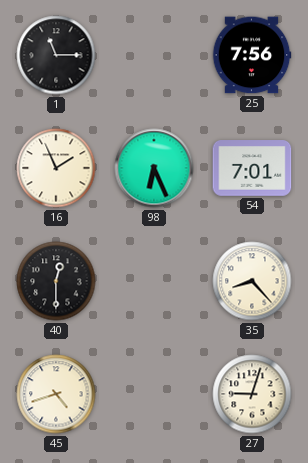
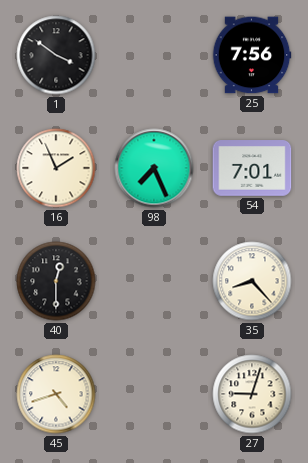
1: 11:15 -> 3:51 (56, 55)
98: 6:26 -> 7:26 (154, 168)
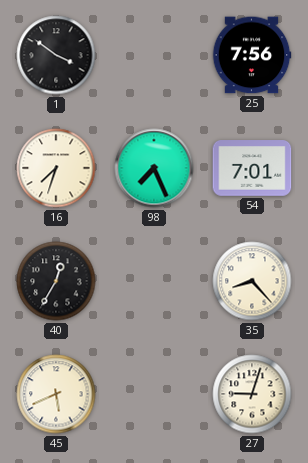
16: 1:56 -> 7:33 (56, 168)
40: 12:30 -> 12:35 (56, 281)
45: 4:42 -> 5:41 (56, 394)
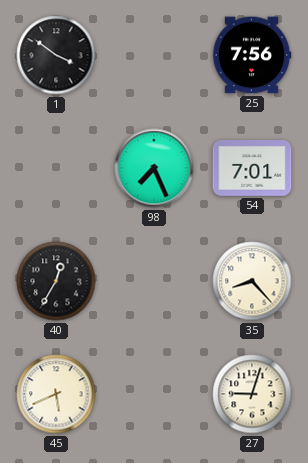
16: 7:33 -> none (56, 168)
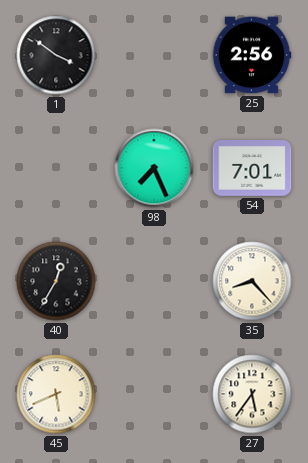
25: 7:56 -> 2:56 (252, 55)
27: 9:03 -> 5:36 (252, 394)
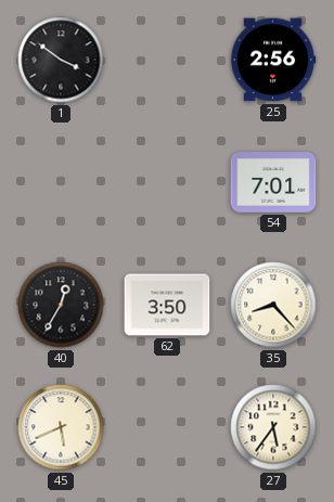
98: 7:26 -> none (154, 168)
62: none -> 3:50 (167, 305)
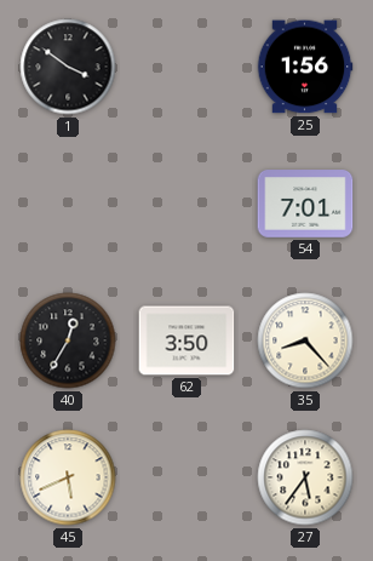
25: 2:56 -> 1:56 (305, 67)
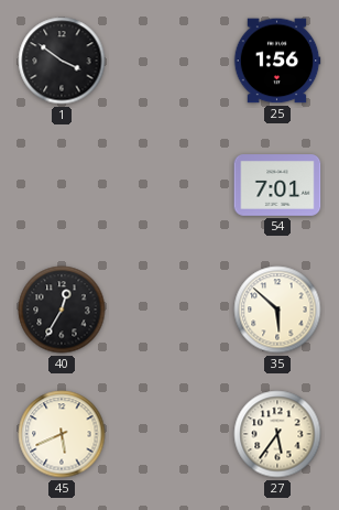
62: 3:50 -> none (187, 340)
35: 8:23 -> 5:52 (277, 310)
